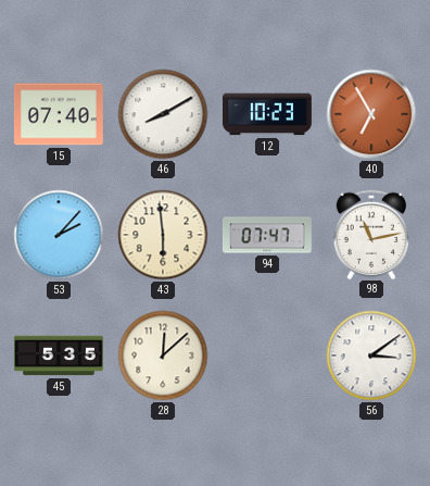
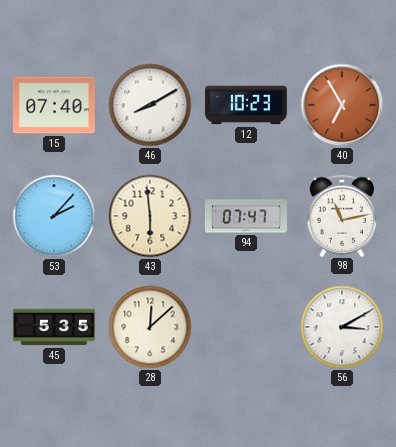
56: 3:09 -> 3:10 (342, 327)
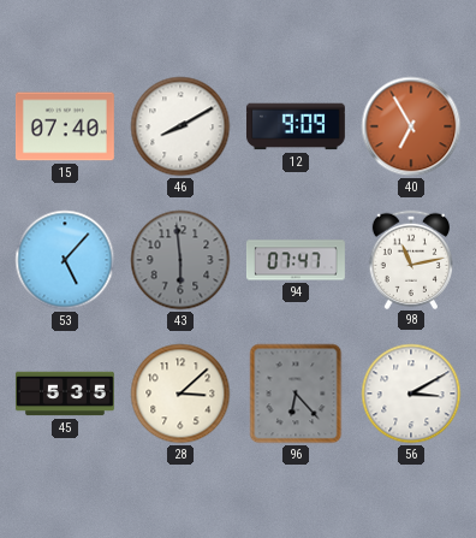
12: 10:23 -> 9:09 (296, 126)
53: 2:07 -> 5:07 (65, 260)
43 dial: cream -> grey (180, 260)
28: 12:08 -> 3:08 (180, 394)
96: none -> 6:23 (296, 394)
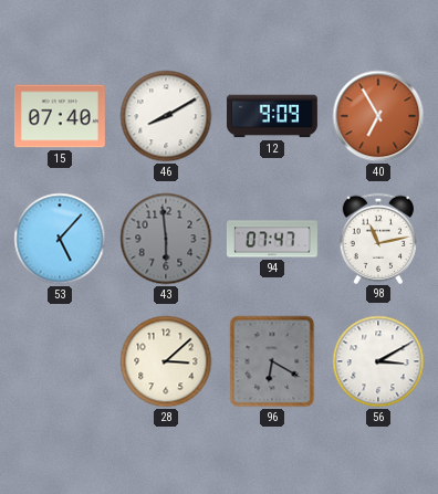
45: 5:35 -> none (65, 394)
96: 6:23 -> 6:20 (272, 361)
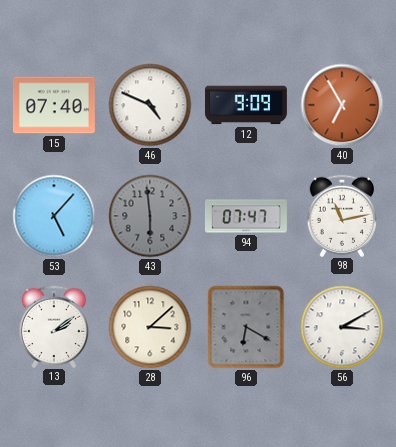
46: 8:10 -> 4:49 (150, 105)
13: none -> 2:09 (53, 326)
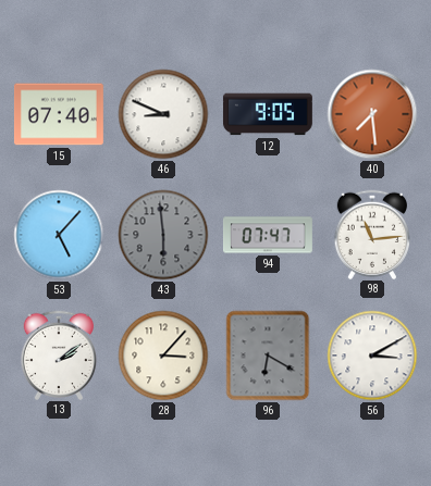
46: 4:49 -> 8:49 (163, 114)
12: 9:09 -> 9:05 (268, 114)
40: 6:55 -> 7:29 (372, 114)
98: 11:13 -> 11:14 (371, 234)
28: 3:08 -> 3:07 (163, 356)
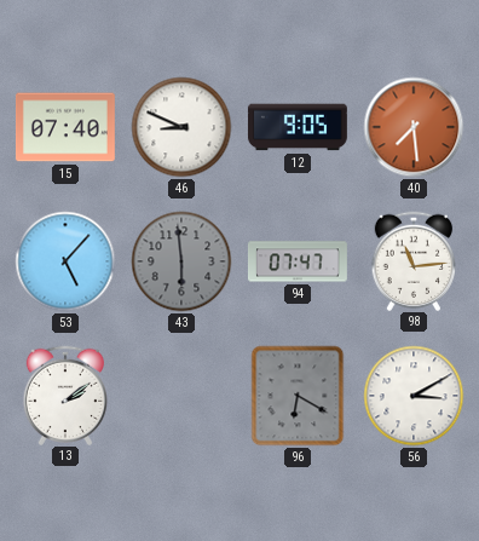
28: 3:07 -> none (163, 356)
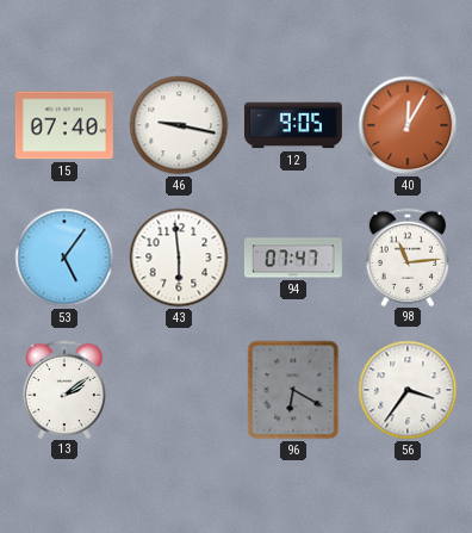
46: 8:49 -> 9:17 (179, 125)
40: 7:29 -> 12:05 (408, 125)
53: 5:07 -> 5:06 (64, 258)
43 dial: grey -> white (179, 258)
56: 3:10 -> 3:36 (408, 390)
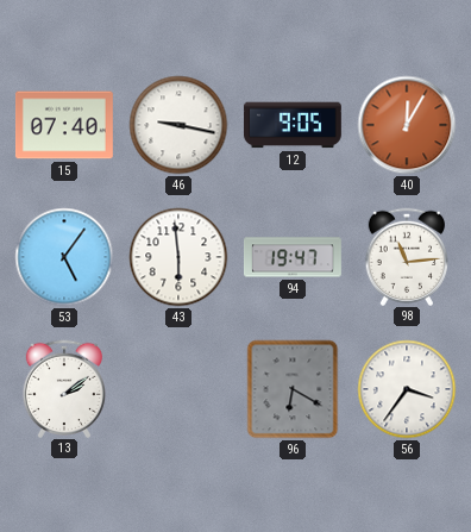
94: 07:47 -> 19:47 (293, 257)
